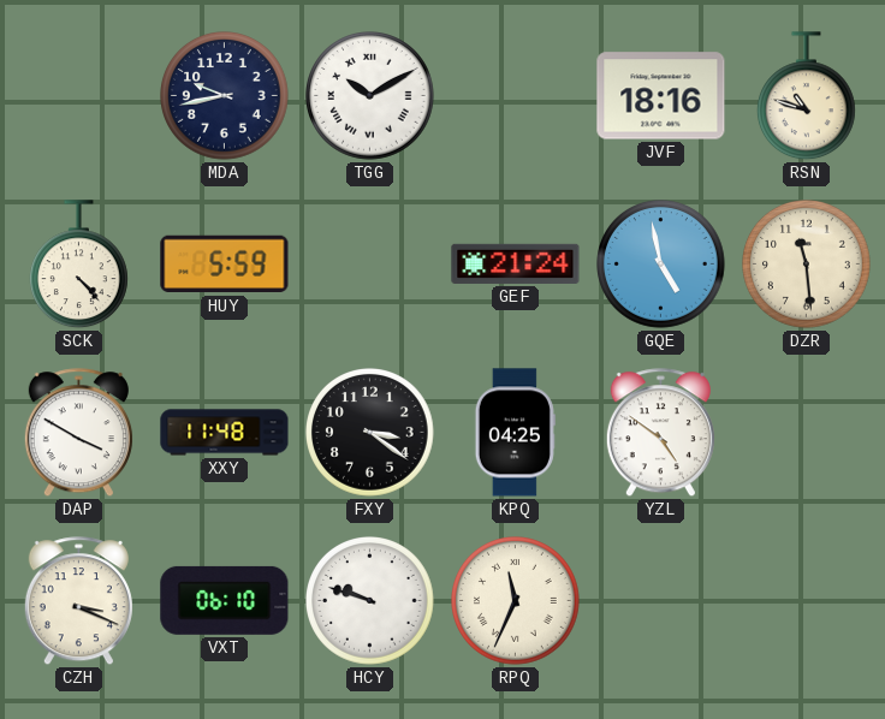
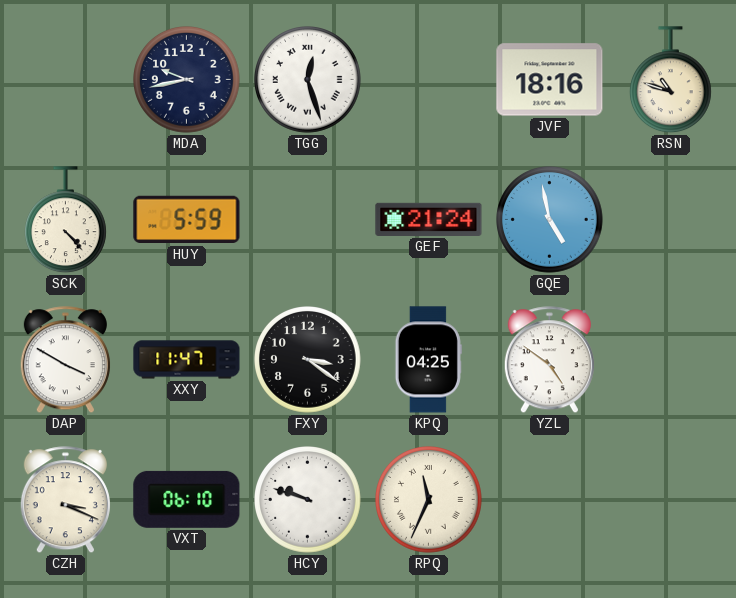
TGG: 10:10 -> 12:27 (308, 80)
DZR: 11:29 -> none (807, 265)
XXY: 11:48 -> 11:47 (187, 360)
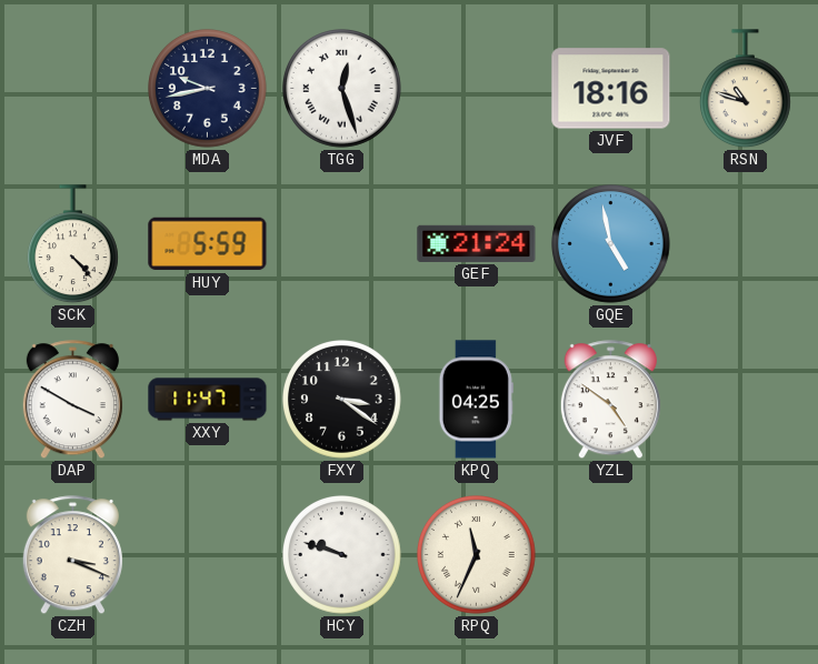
VXT: 06:10 -> none (187, 499)
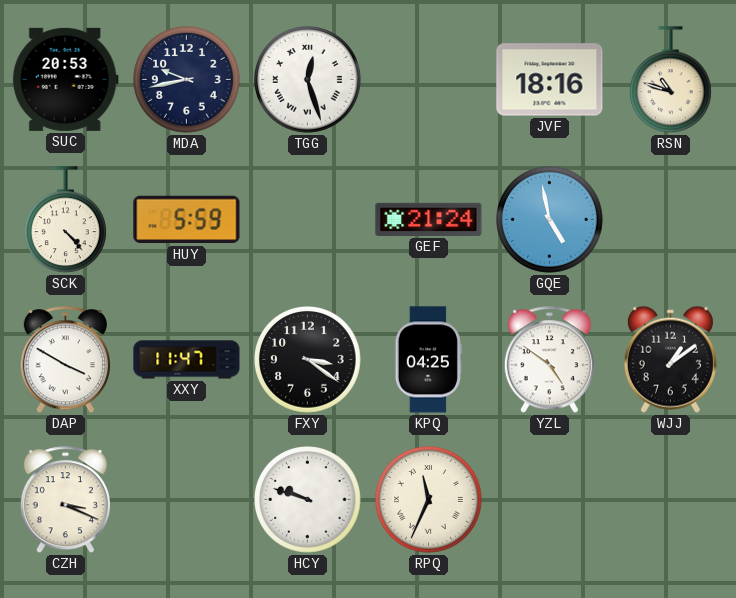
SUC: none -> 20:53 (65, 79)
WJJ: none -> 1:09 (670, 359)
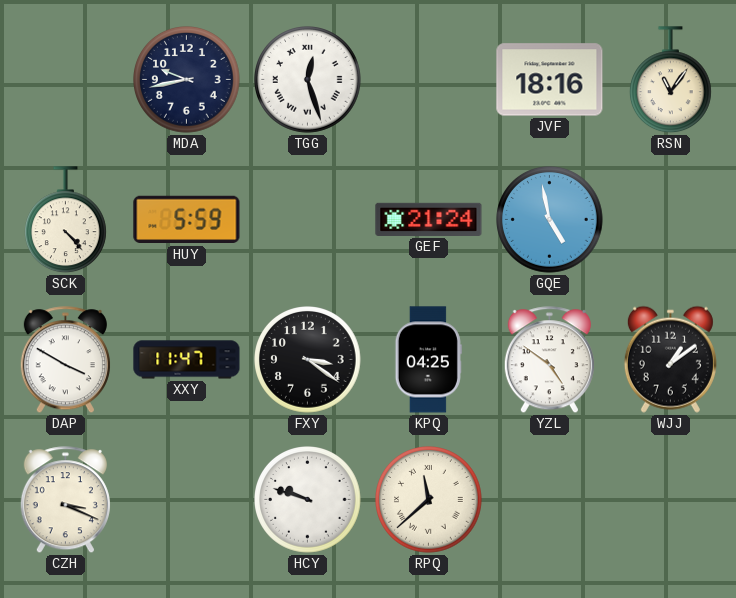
SUC: 20:53 -> none (65, 79)
RSN: 10:48 -> 11:06 (670, 80)
RPQ: 11:34 -> 11:38 (429, 500)
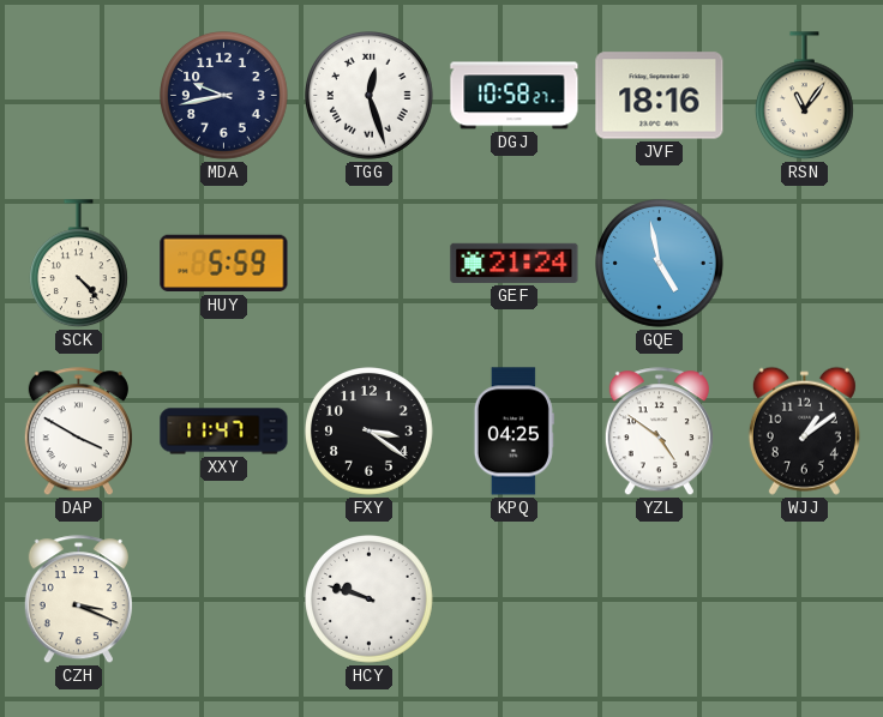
DGJ: none -> 10:58 (515, 96)
RPQ: 11:38 -> none (429, 500)
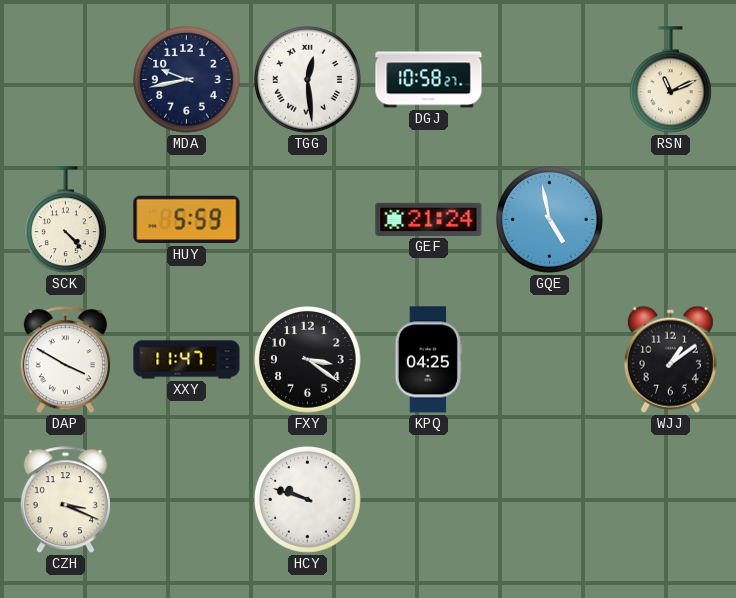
TGG: 12:27 -> 12:29 (308, 80)
JVF: 18:16 -> none (660, 96)
RSN: 11:06 -> 11:11 (670, 80)
YZL: 4:51 -> none (659, 432)
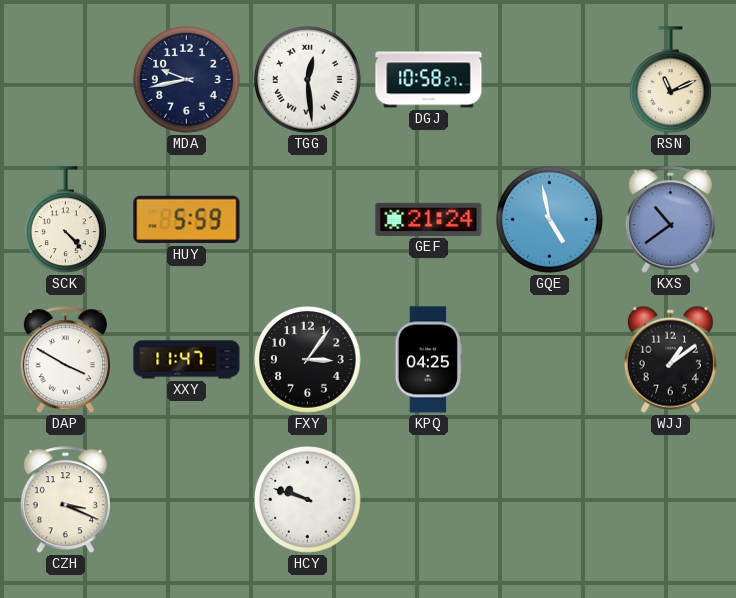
KXS: none -> 10:39 (670, 220)
FXY: 3:21 -> 3:06 (308, 360)
